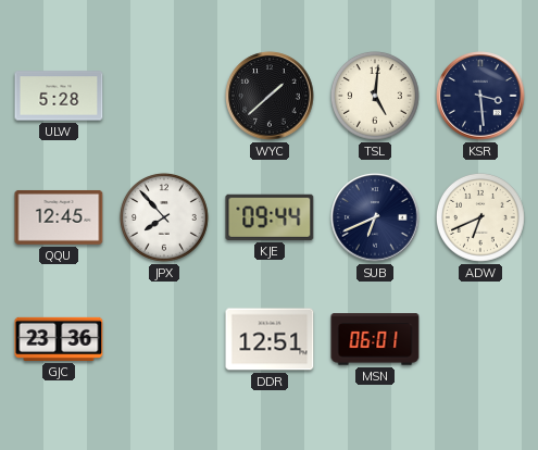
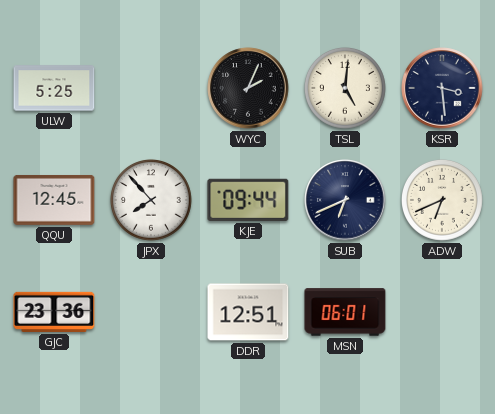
ULW: 5:28 -> 5:25 (54, 88)
WYC: 1:38 -> 2:04 (248, 88)
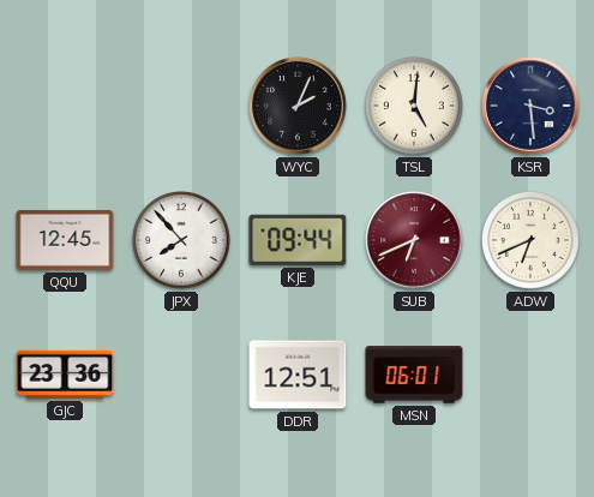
ULW: 5:25 -> none (54, 88)
SUB dial: navy -> burgundy (414, 240)
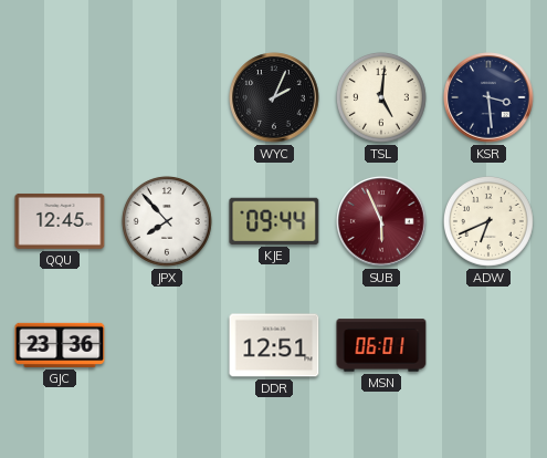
SUB: 6:41 -> 5:56 (381, 221)
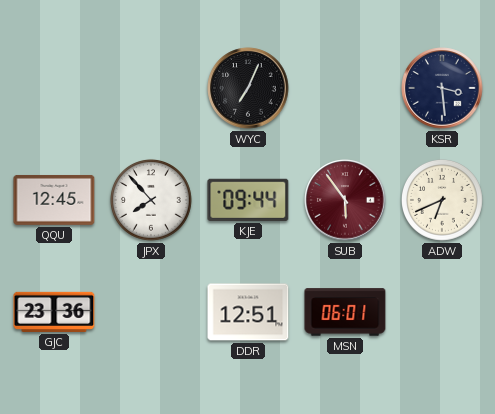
WYC: 2:04 -> 7:04 (248, 88)
TSL: 5:01 -> none (381, 97)
SUB: 5:56 -> 5:54 (345, 200)
